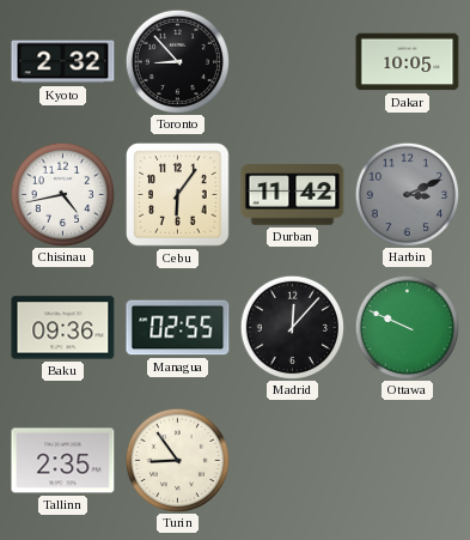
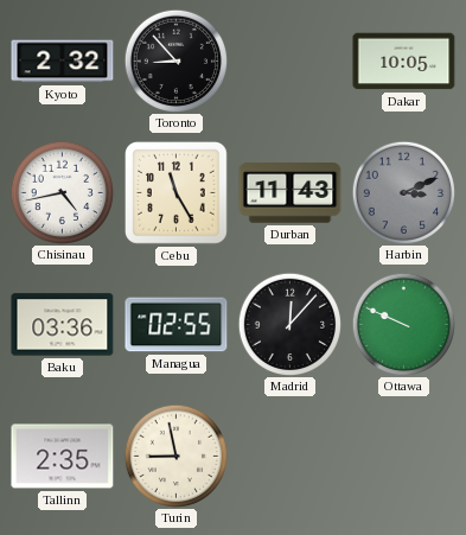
Cebu: 6:06 -> 11:25 (177, 193)
Durban: 11:42 -> 11:43 (291, 193)
Baku: 09:36 -> 03:36 (63, 325)
Turin: 8:54 -> 8:58 (175, 456)
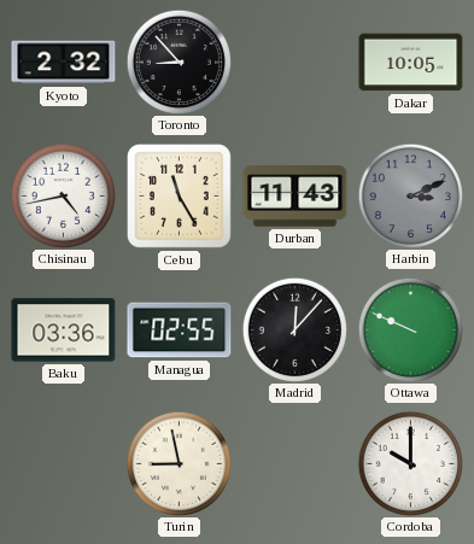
Tallinn: 2:35 -> none (63, 457)
Cordoba: none -> 10:00 (410, 463)
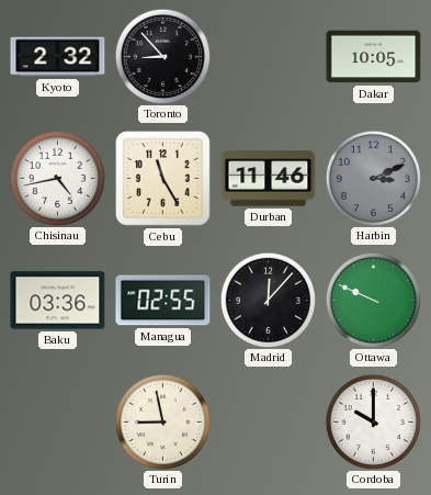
Durban: 11:43 -> 11:46 (269, 179)
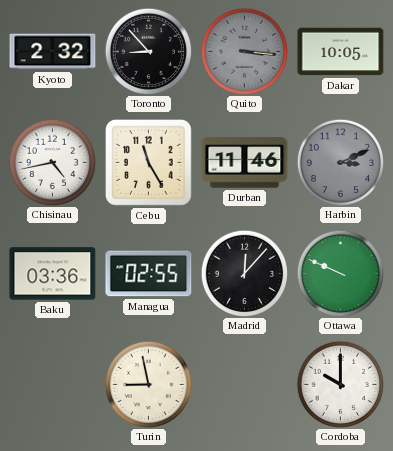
Quito: none -> 3:16 (244, 51)
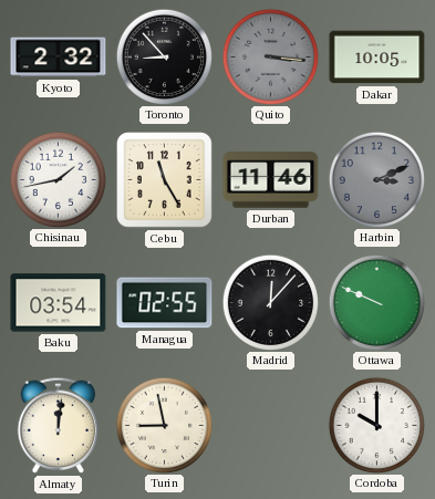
Chisinau: 4:43 -> 1:43 (58, 179)
Baku: 03:36 -> 03:54 (59, 303)
Almaty: none -> 12:01 (58, 425)
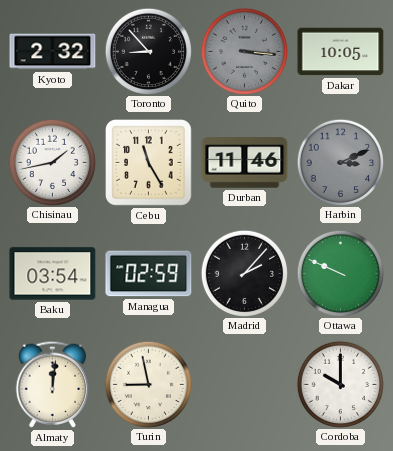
Managua: 02:55 -> 02:59 (149, 274)
Madrid: 12:07 -> 2:07 (244, 273)
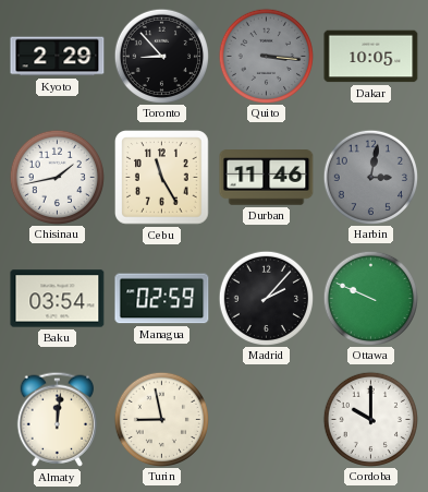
Kyoto: 2:32 -> 2:29 (58, 57)
Harbin: 3:11 -> 3:02 (370, 177)
